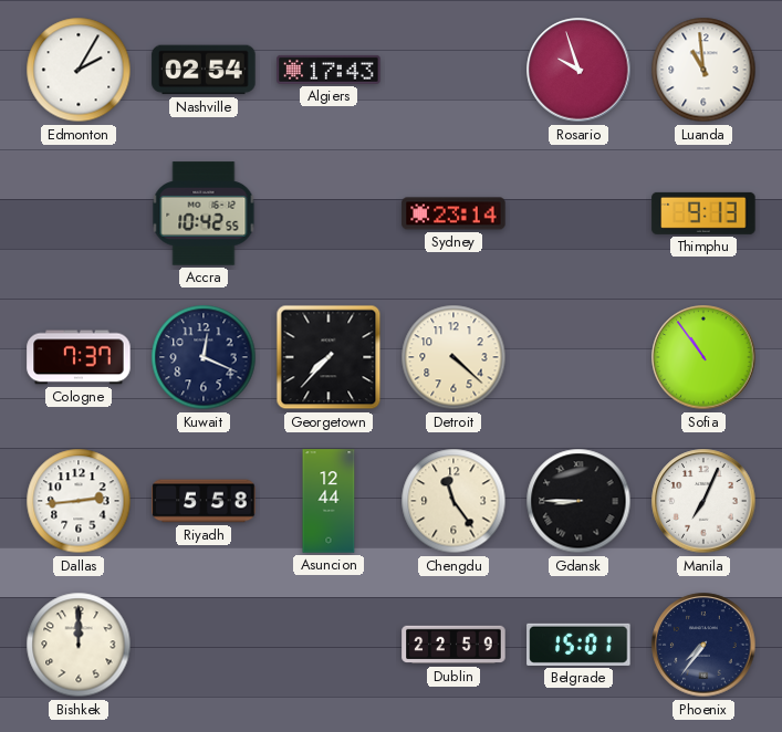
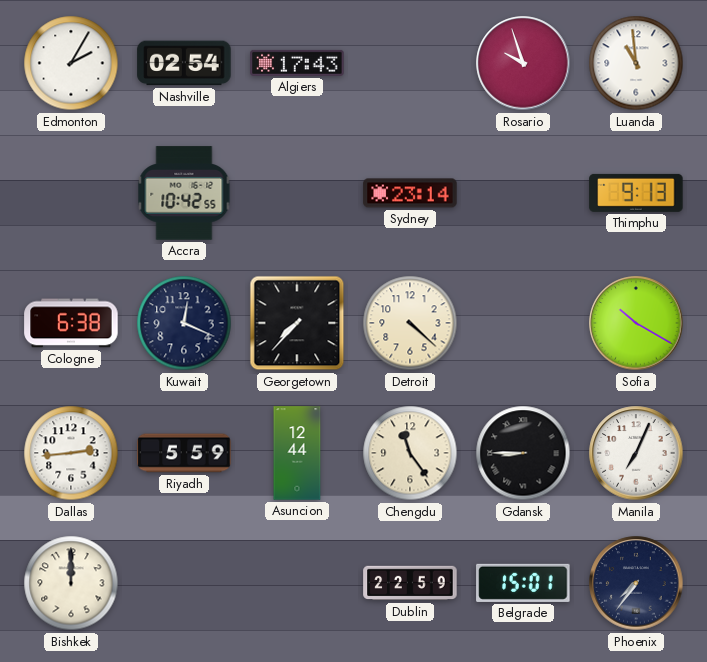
Cologne: 7:37 -> 6:38 (71, 323)
Sofia: 10:54 -> 10:20 (636, 323)
Riyadh: 5:58 -> 5:59 (184, 453)
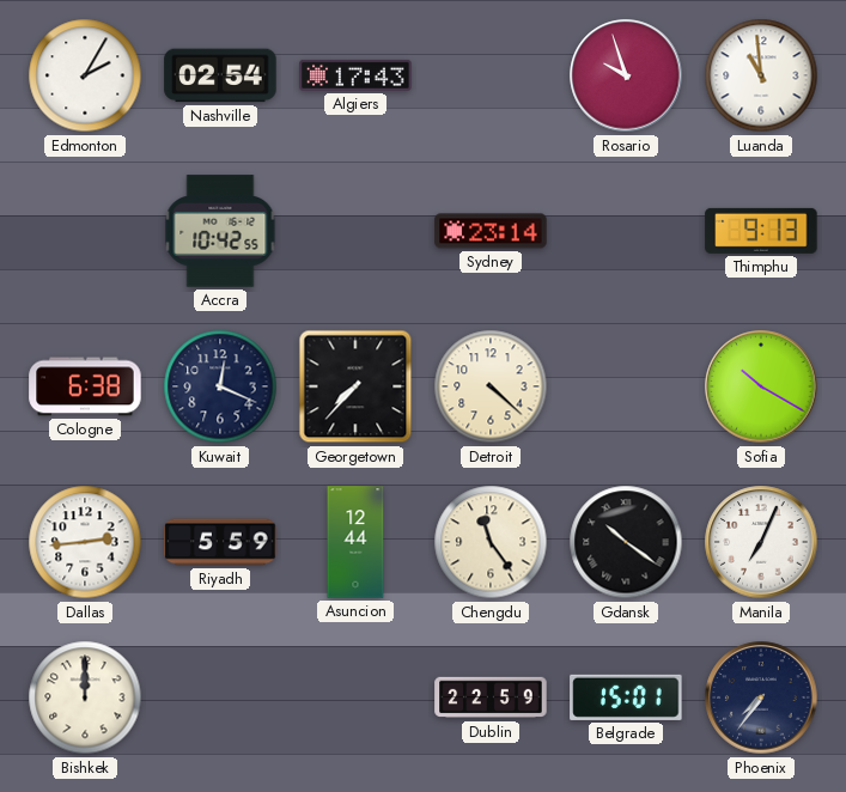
Gdansk: 8:45 -> 10:21 (626, 542)
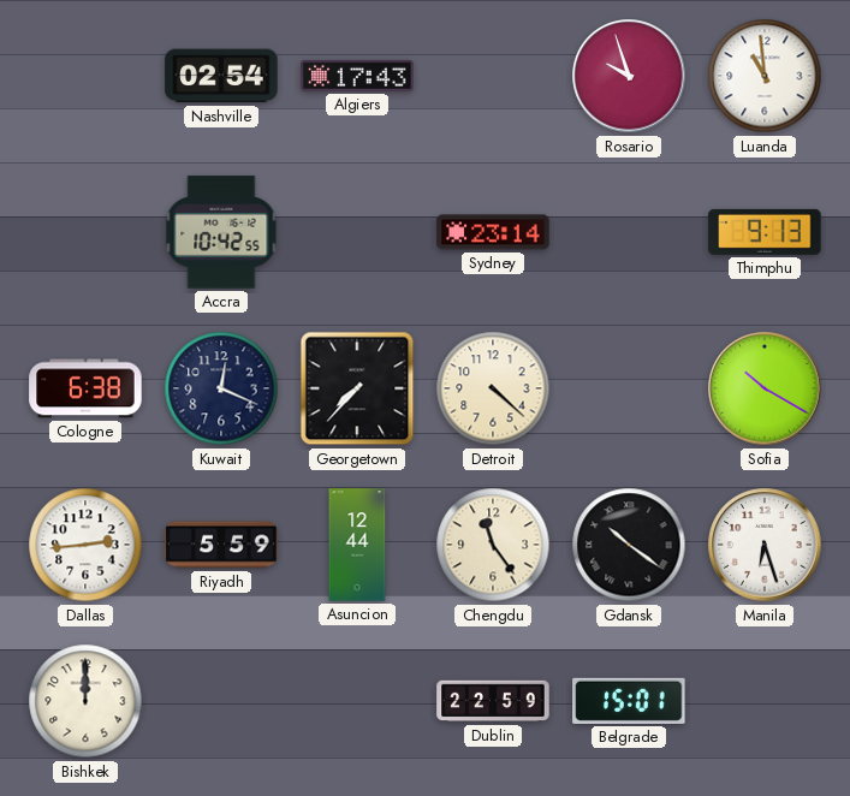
Edmonton: 2:05 -> none (85, 75)
Manila: 7:04 -> 6:27 (765, 545)
Phoenix: 7:36 -> none (761, 697)
